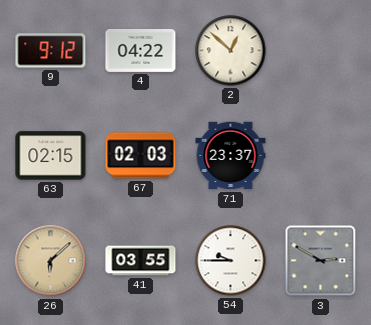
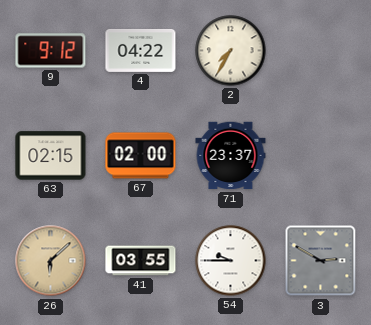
2: 12:52 -> 7:35 (231, 51)
67: 02:03 -> 02:00 (141, 156)
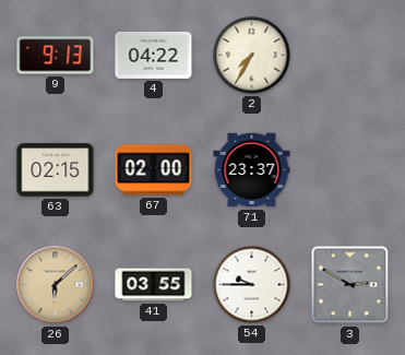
9: 9:12 -> 9:13 (56, 56)
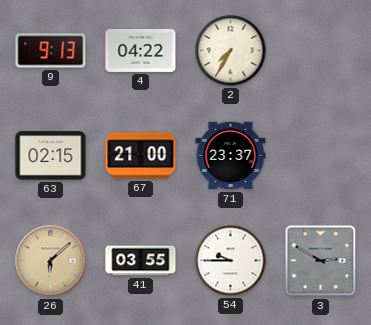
67: 02:00 -> 21:00 (141, 156)
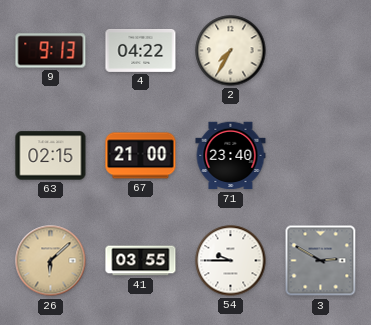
71: 23:37 -> 23:40 (231, 156)
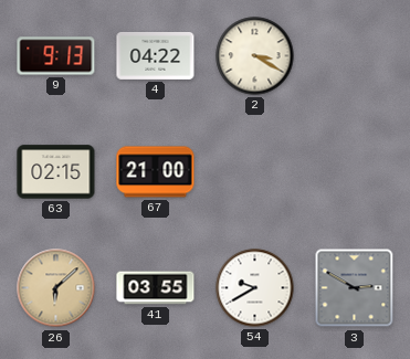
2: 7:35 -> 3:20 (255, 56)
71: 23:40 -> none (231, 156)
54: 9:45 -> 9:40 (255, 288)
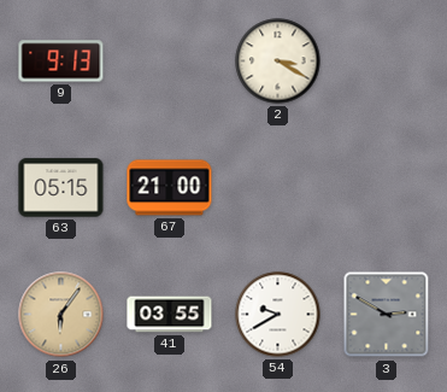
4: 04:22 -> none (156, 55)
63: 02:15 -> 05:15 (61, 188)
26: 6:08 -> 6:06 (61, 315)
